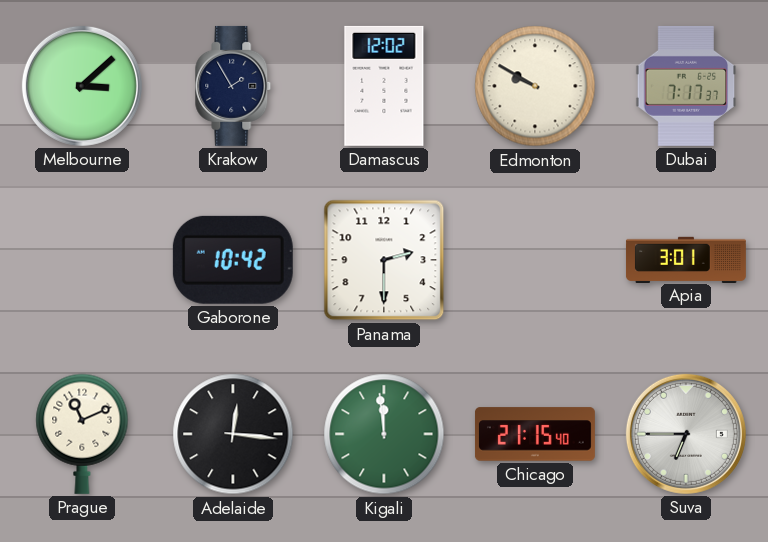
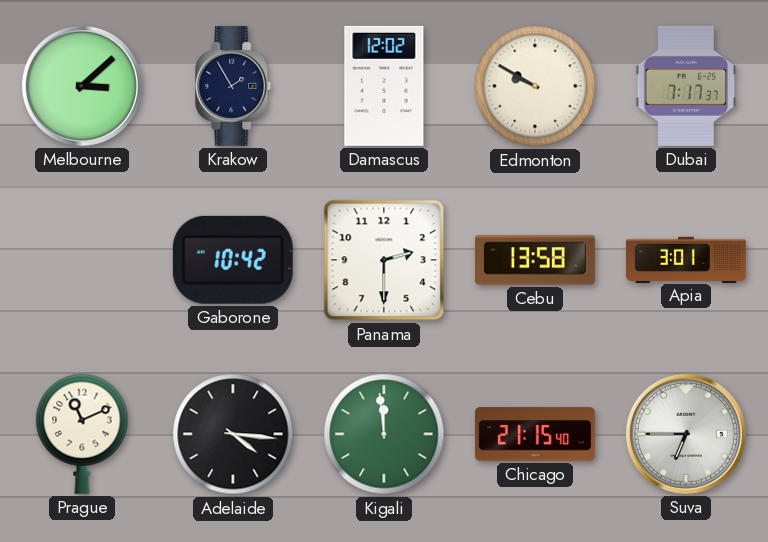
Cebu: none -> 13:58 (535, 260)
Adelaide: 12:16 -> 4:16 (233, 434)
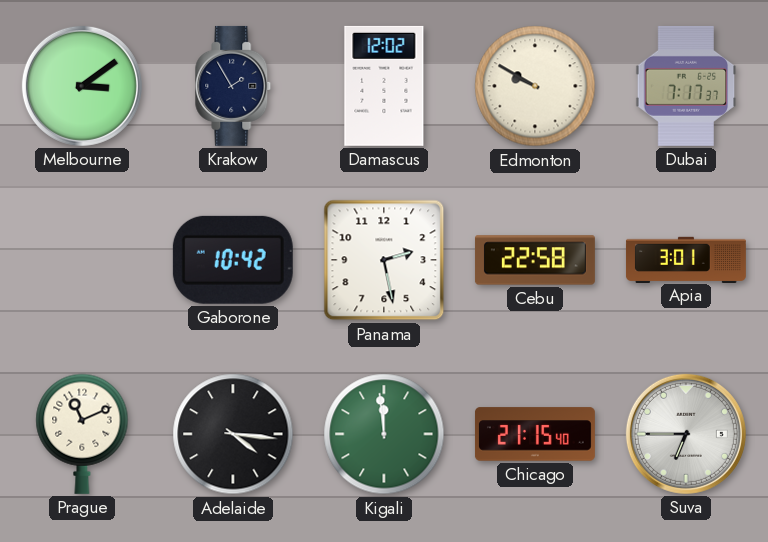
Melbourne: 3:08 -> 3:09 (82, 86)
Panama: 2:30 -> 2:28 (384, 260)
Cebu: 13:58 -> 22:58 (535, 260)
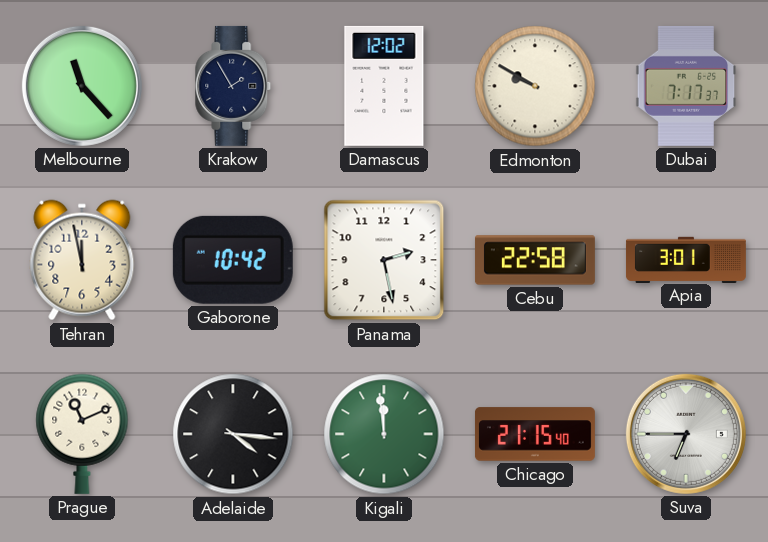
Melbourne: 3:09 -> 11:23 (82, 86)
Tehran: none -> 11:58 (82, 260)
